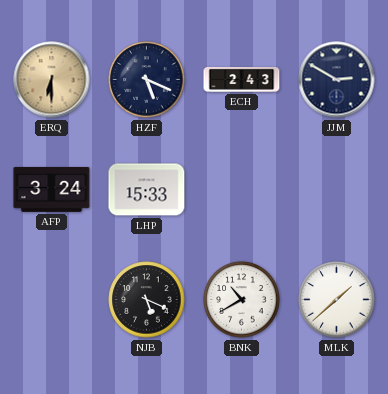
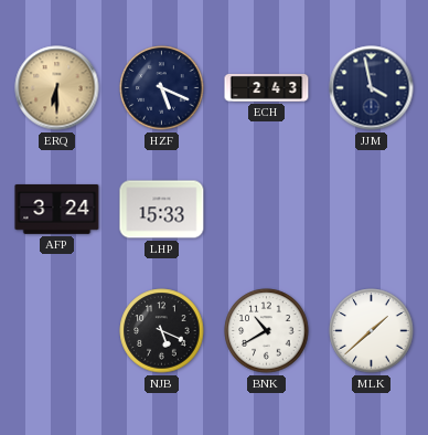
JJM: 2:50 -> 3:58 (372, 88)
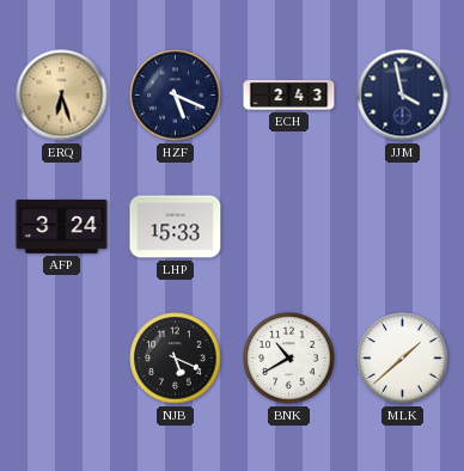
ERQ: 6:30 -> 6:27 (62, 96)
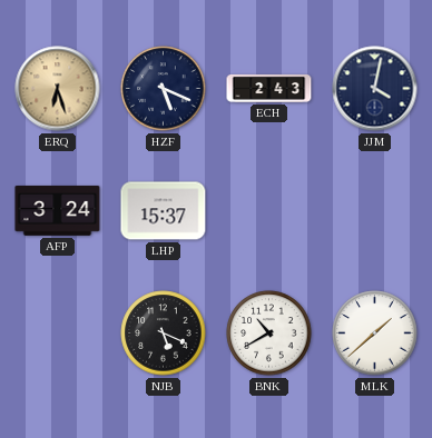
JJM: 3:58 -> 4:02 (375, 89)
LHP: 15:33 -> 15:37 (164, 211)
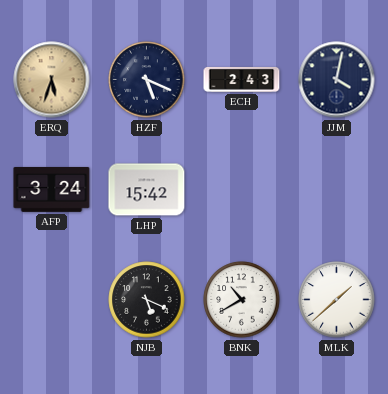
ERQ: 6:27 -> 5:33 (52, 80)
LHP: 15:37 -> 15:42 (147, 190)
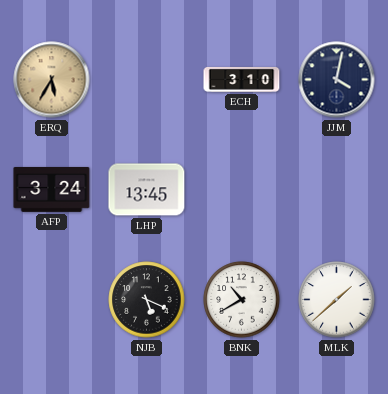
ERQ: 5:33 -> 5:35 (52, 80)
HZF: 5:19 -> none (147, 80)
ECH: 2:43 -> 3:10 (242, 80)
LHP: 15:42 -> 13:45 (147, 190)
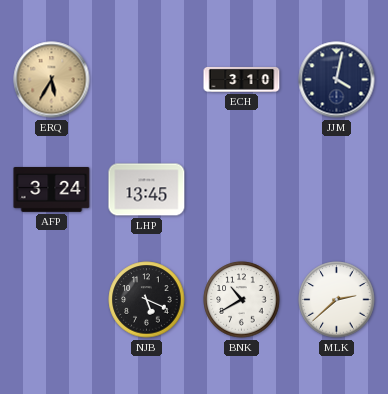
MLK: 1:38 -> 2:38 (337, 300)
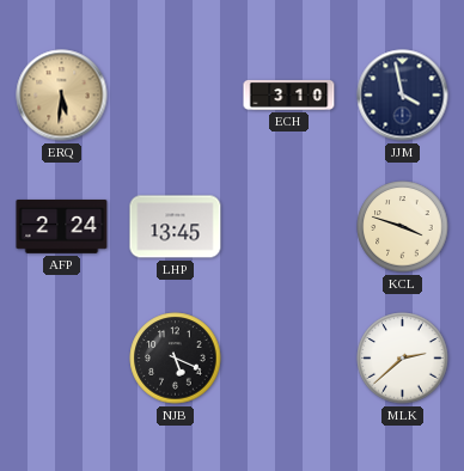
ERQ: 5:35 -> 5:31 (62, 96)
JJM: 4:02 -> 3:58 (403, 96)
AFP: 3:24 -> 2:24 (62, 226)
KCL: none -> 3:48 (403, 227)
BNK: 10:40 -> none (242, 300)
